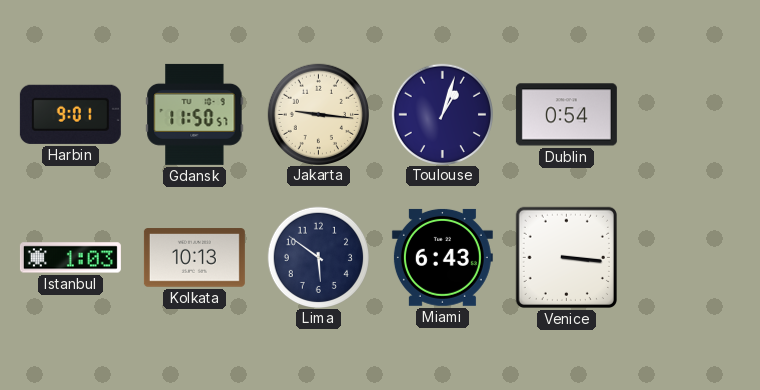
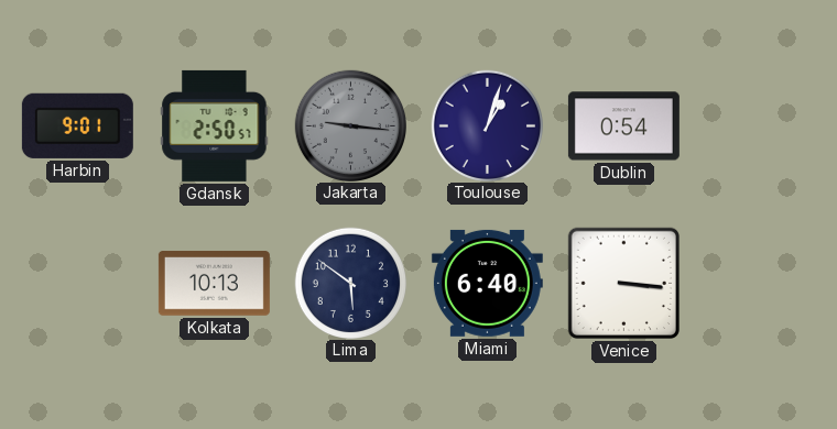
Gdansk: 11:50 -> 2:50 (215, 125)
Jakarta dial: cream -> grey (350, 125)
Istanbul: 1:03 -> none (70, 258)
Miami: 6:43 -> 6:40 (487, 283)
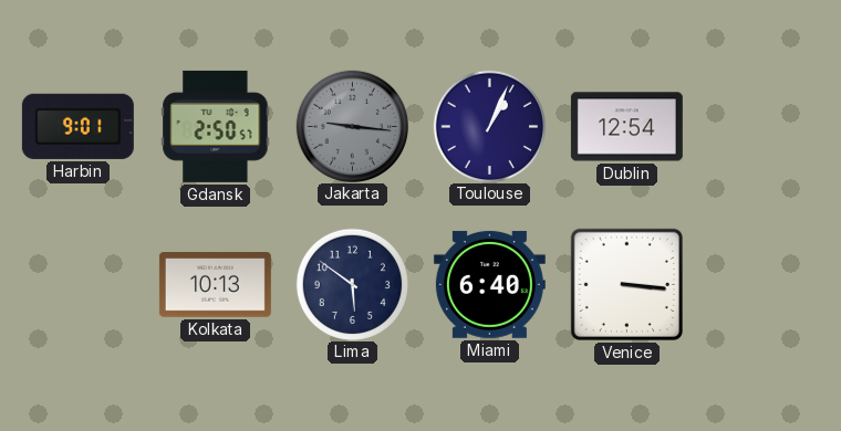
Toulouse: 1:03 -> 1:04 (489, 126)
Dublin: 0:54 -> 12:54 (626, 127)
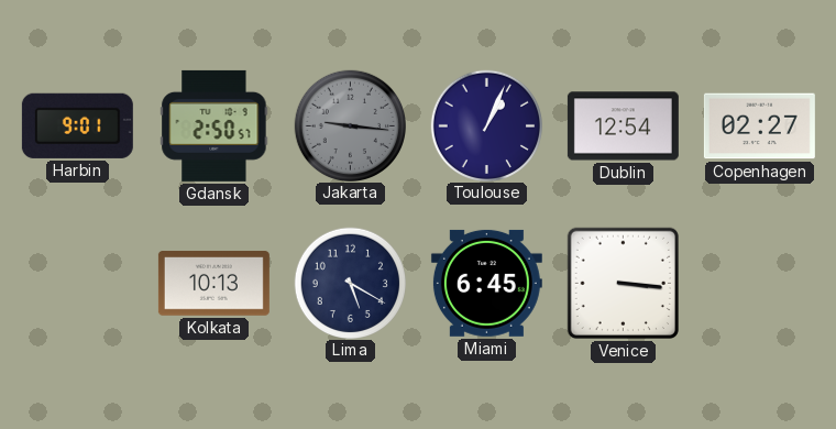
Copenhagen: none -> 02:27 (759, 127)
Lima: 5:51 -> 5:20 (350, 283)
Miami: 6:40 -> 6:45 (486, 283)
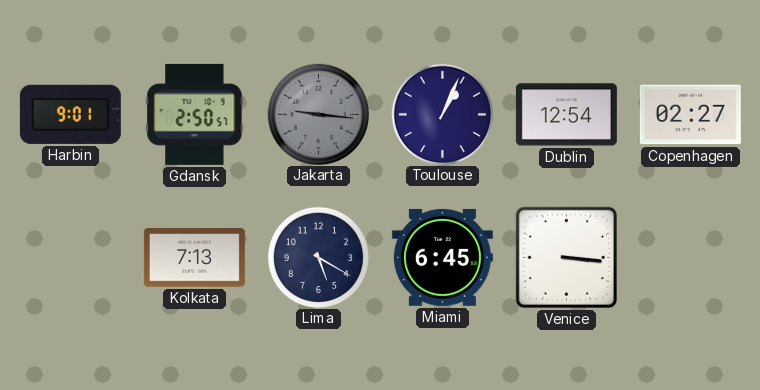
Kolkata: 10:13 -> 7:13 (194, 258)
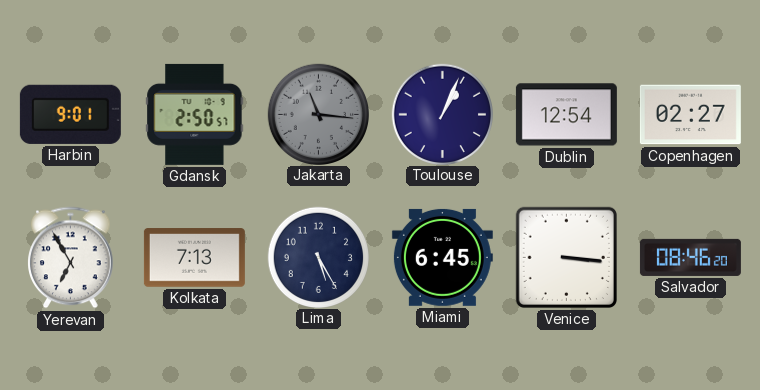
Jakarta: 9:16 -> 11:16 (318, 114)
Yerevan: none -> 6:55 (71, 258)
Lima: 5:20 -> 5:25 (318, 257)
Salvador: none -> 08:46 (690, 257)
